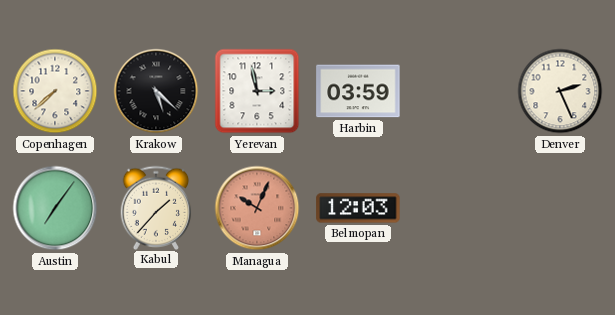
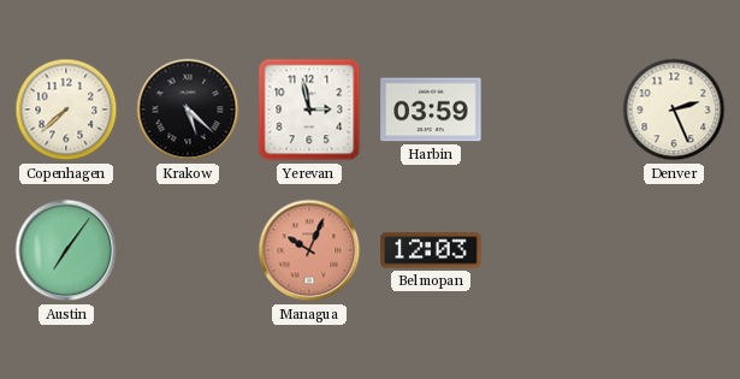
Kabul: 1:37 -> none (156, 207)
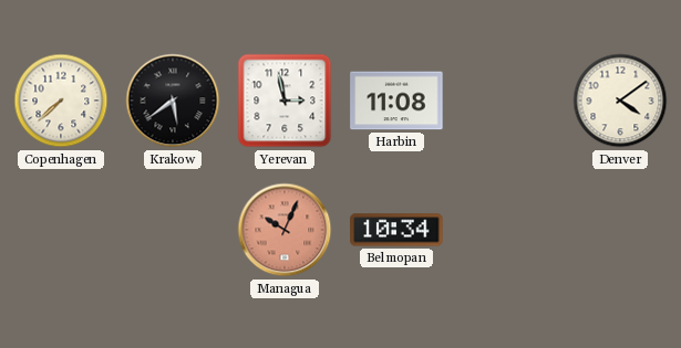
Krakow: 5:22 -> 5:39 (173, 101)
Harbin: 03:59 -> 11:08 (396, 101)
Denver: 2:26 -> 4:09 (620, 101)
Austin: 7:06 -> none (66, 250)
Belmopan: 12:03 -> 10:34 (396, 230)
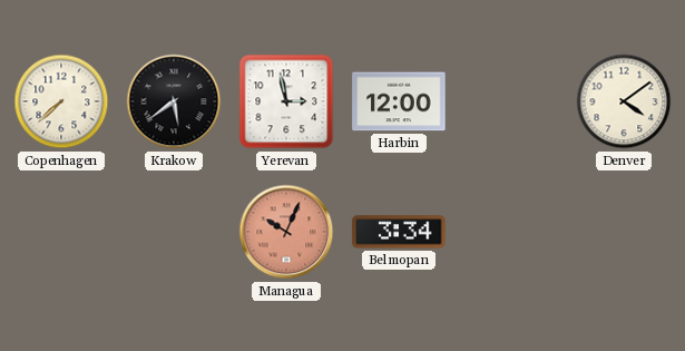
Harbin: 11:08 -> 12:00 (399, 101)
Belmopan: 10:34 -> 3:34 (399, 232)
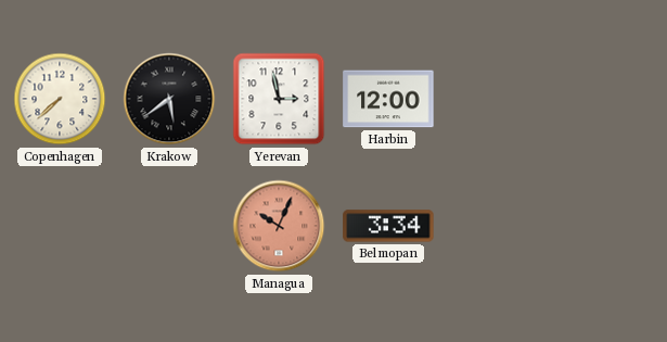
Denver: 4:09 -> none (624, 101)
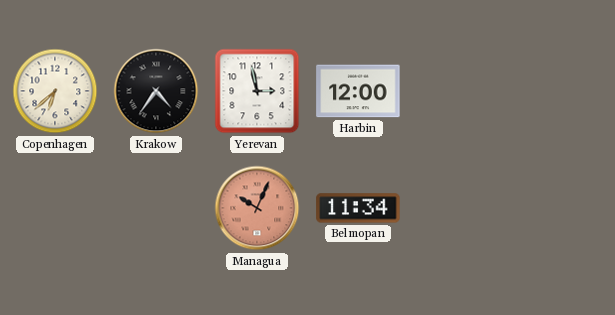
Copenhagen: 7:38 -> 6:38 (55, 91)
Krakow: 5:39 -> 4:36 (156, 91)
Belmopan: 3:34 -> 11:34 (358, 208)
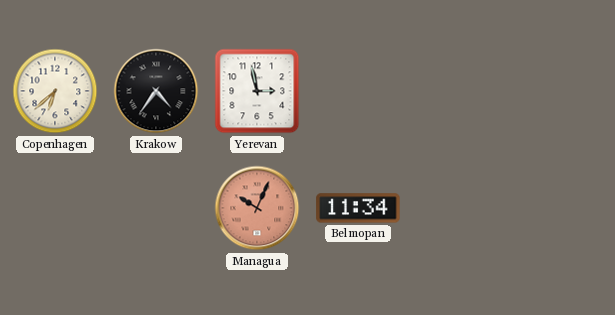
Harbin: 12:00 -> none (358, 91)
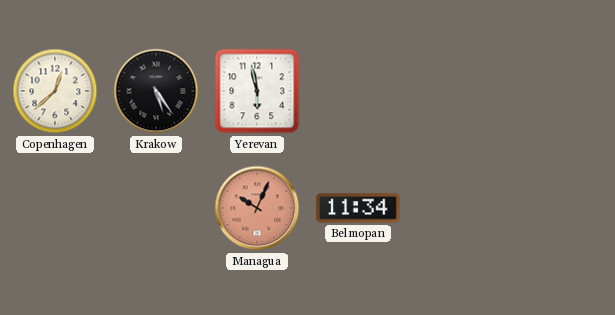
Copenhagen: 6:38 -> 12:38 (55, 91)
Krakow: 4:36 -> 5:24 (156, 91)
Yerevan: 2:58 -> 5:58 (257, 91)
